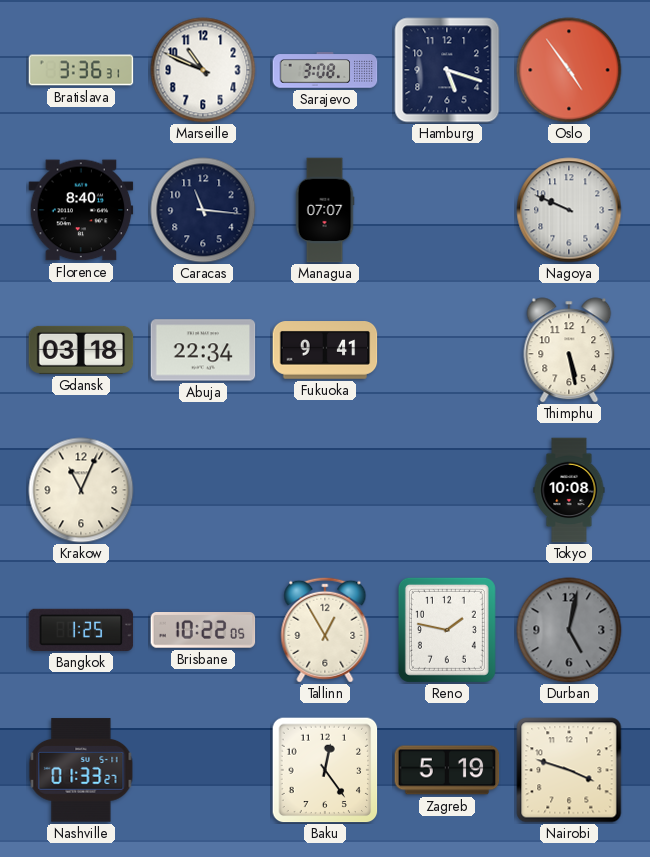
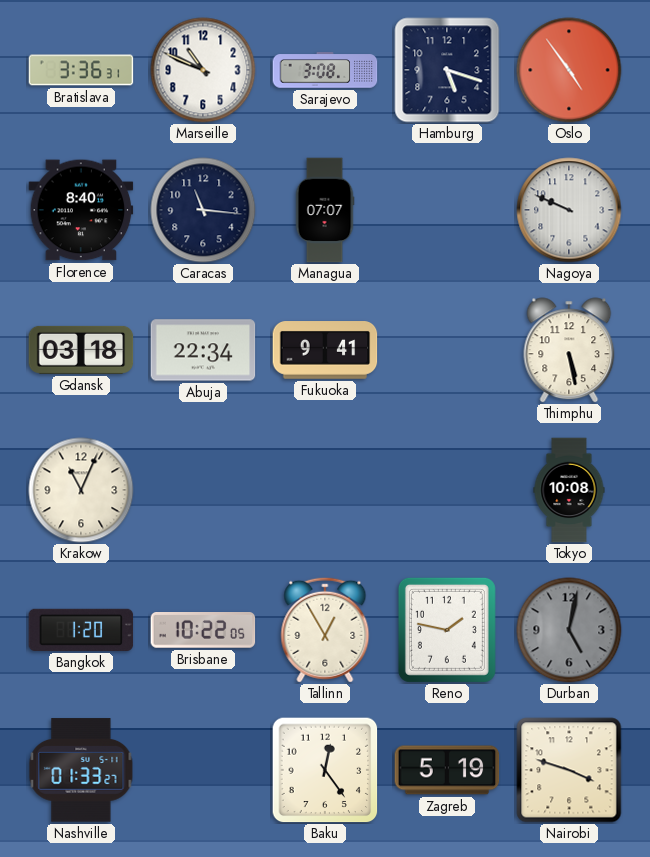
Bangkok: 1:25 -> 1:20 (81, 630)
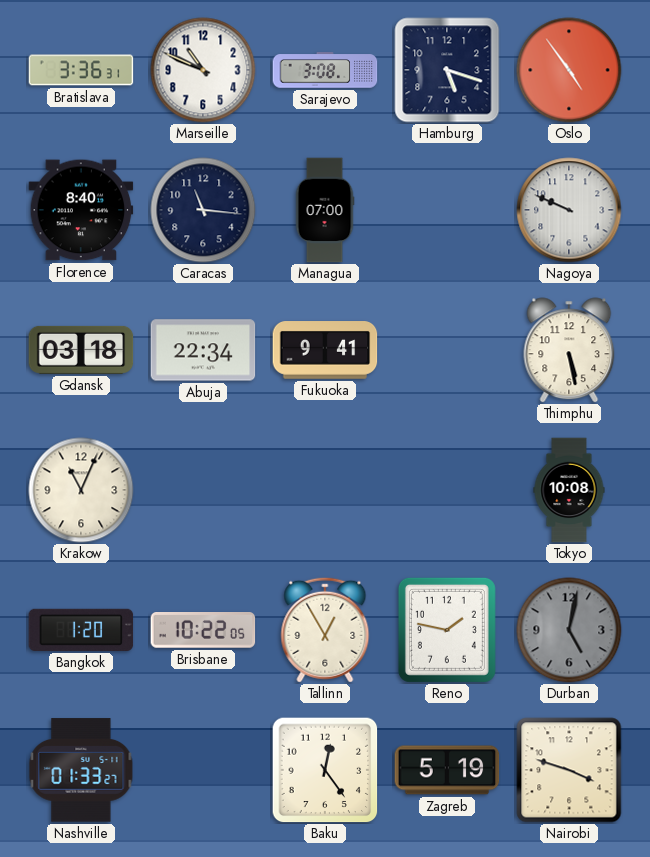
Managua: 07:07 -> 07:00 (325, 210)
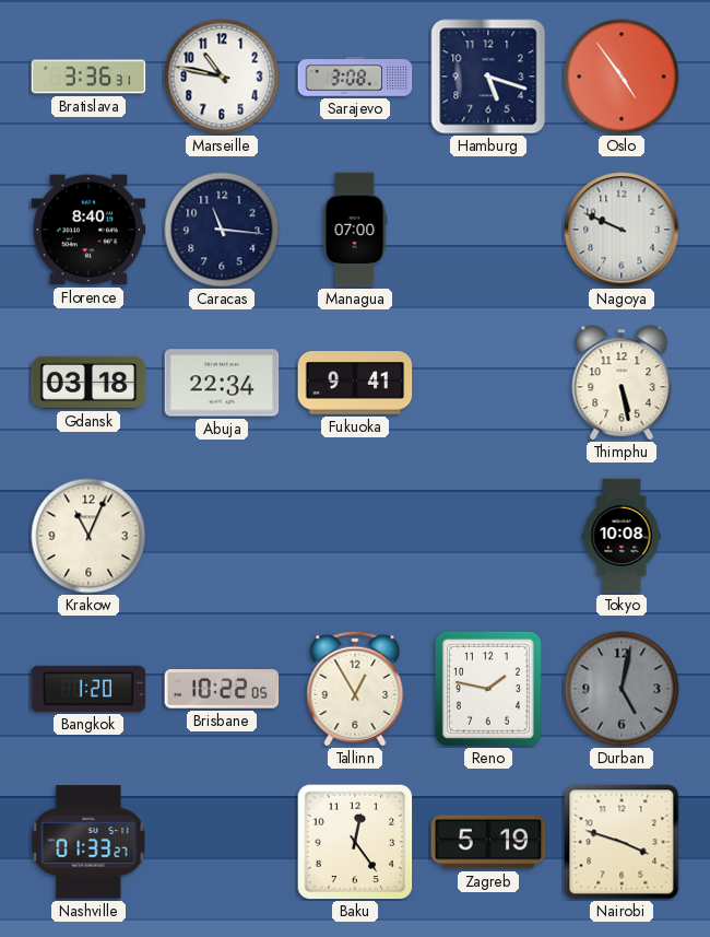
Marseille: 10:49 -> 10:47 (222, 77)
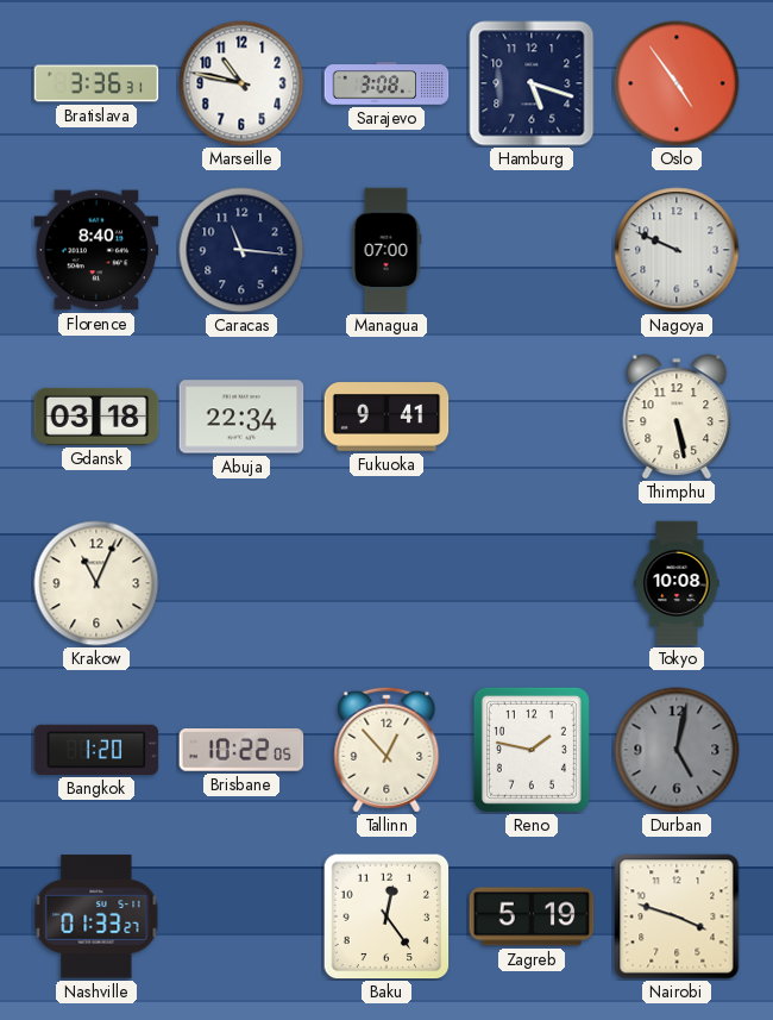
Tallinn: 12:55 -> 12:53 (386, 750)
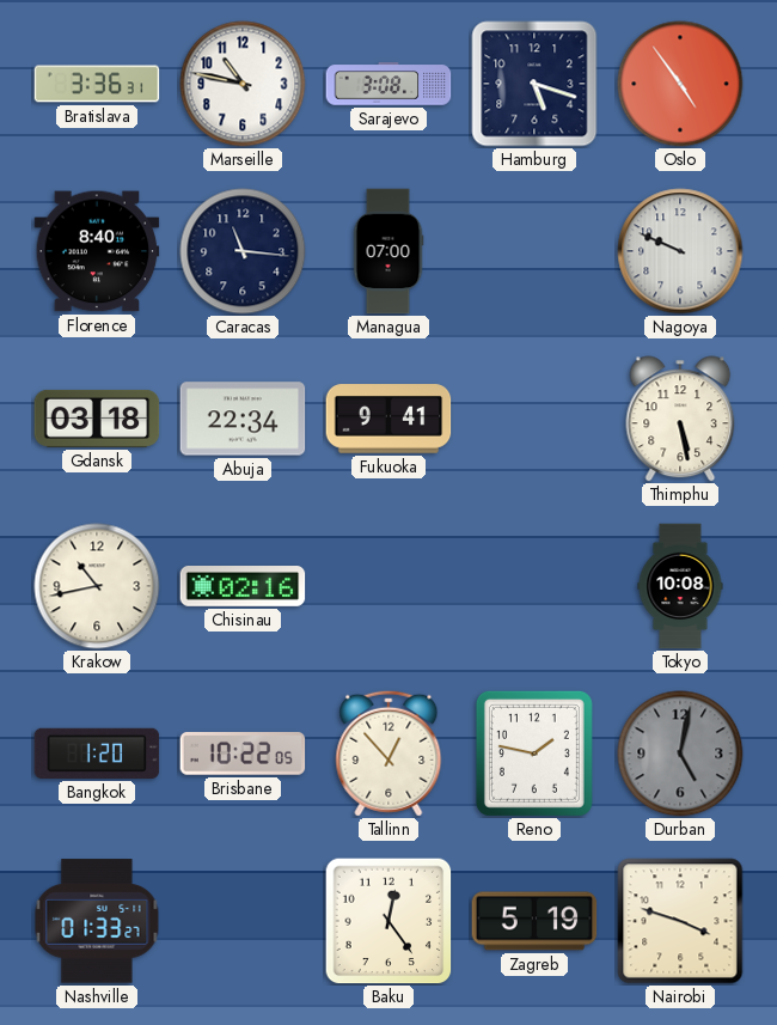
Krakow: 11:04 -> 10:43 (97, 586)
Chisinau: none -> 02:16 (243, 587)
